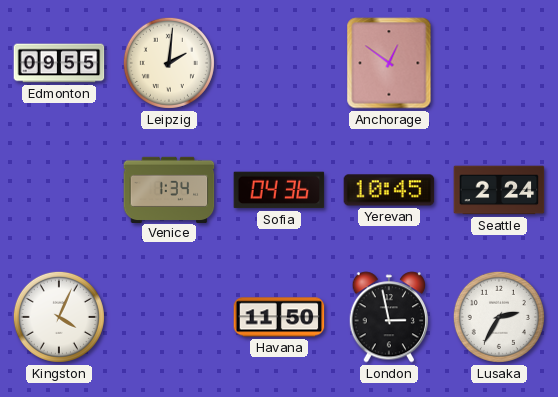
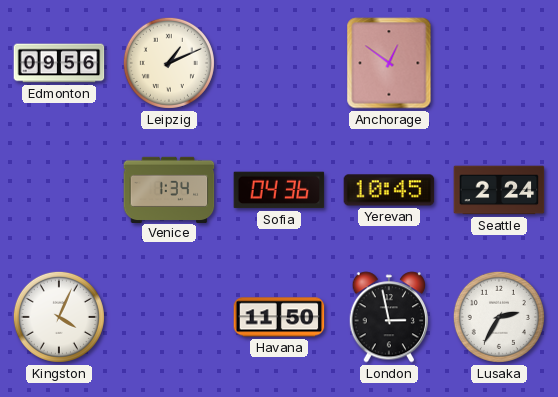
Edmonton: 09:55 -> 09:56 (59, 63)
Leipzig: 2:01 -> 1:11 (169, 63)
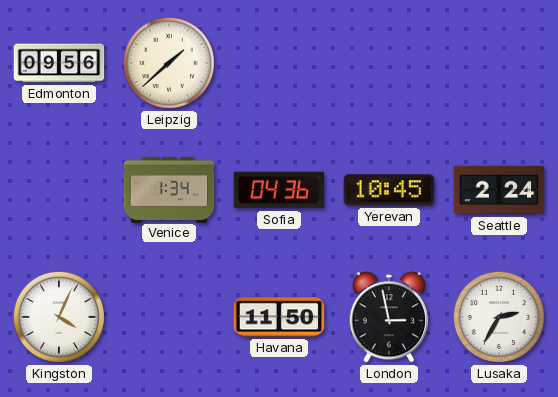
Leipzig: 1:11 -> 1:38 (169, 63)
Anchorage: 12:51 -> none (389, 63)
